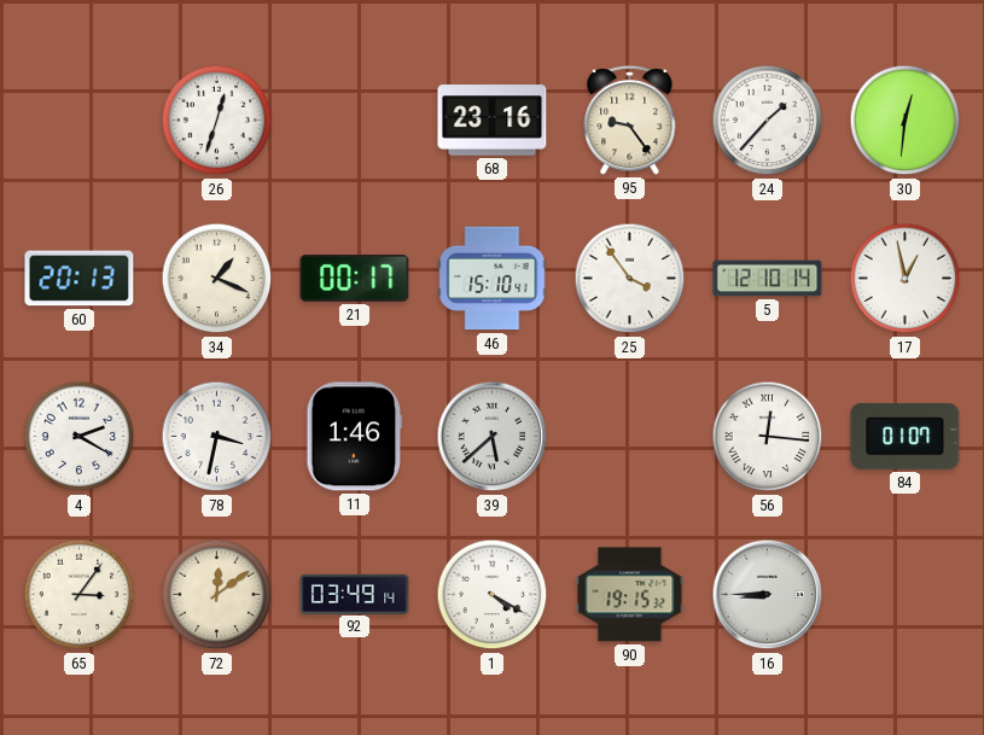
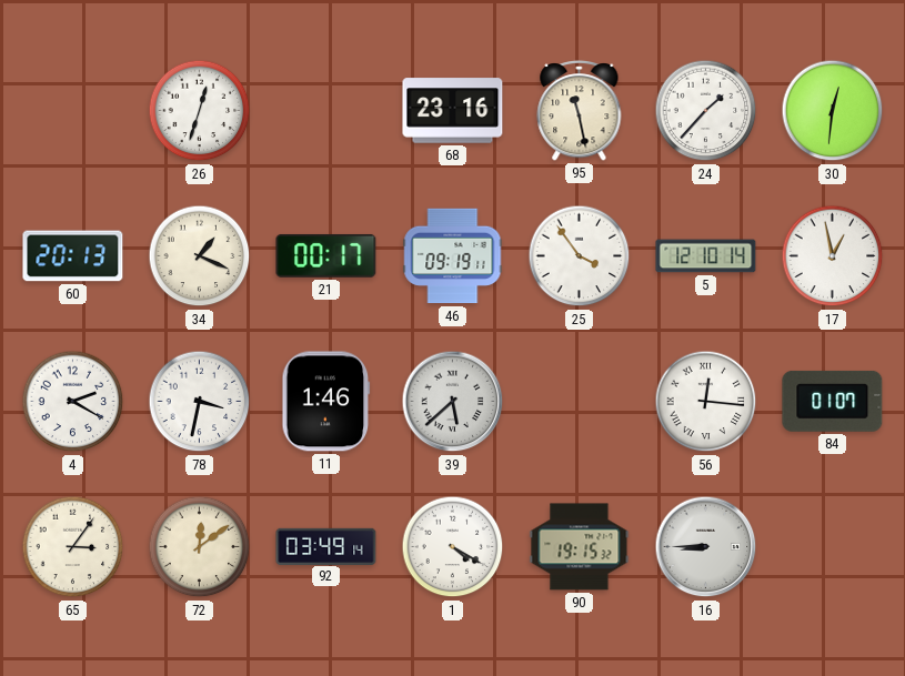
95: 9:24 -> 11:28 (580, 110)
46: 15:10 -> 09:19 (453, 256)
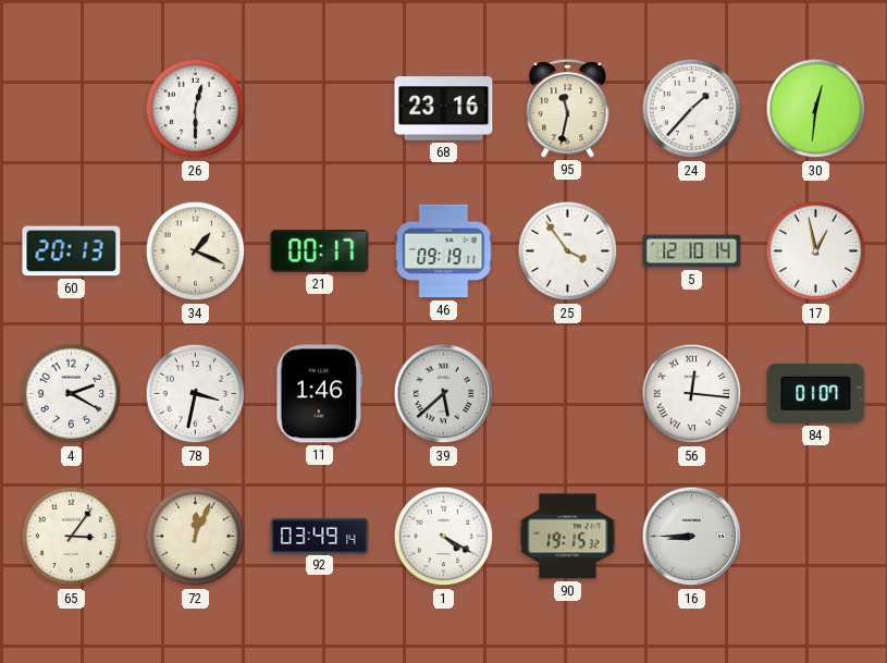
26: 12:33 -> 12:30 (196, 109)
95: 11:28 -> 11:32 (568, 108)
72: 12:09 -> 12:04 (196, 537)
